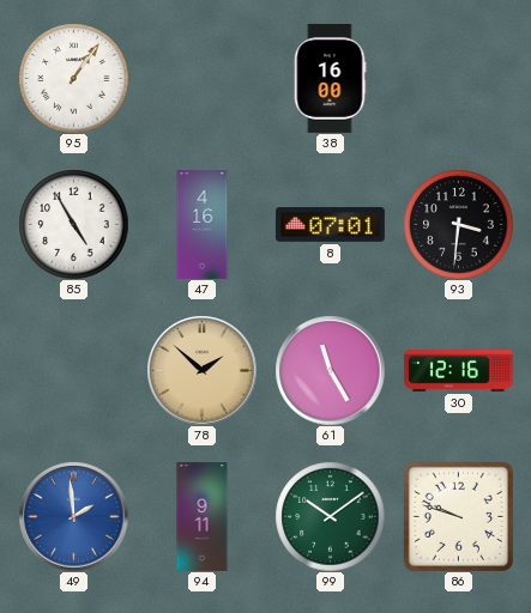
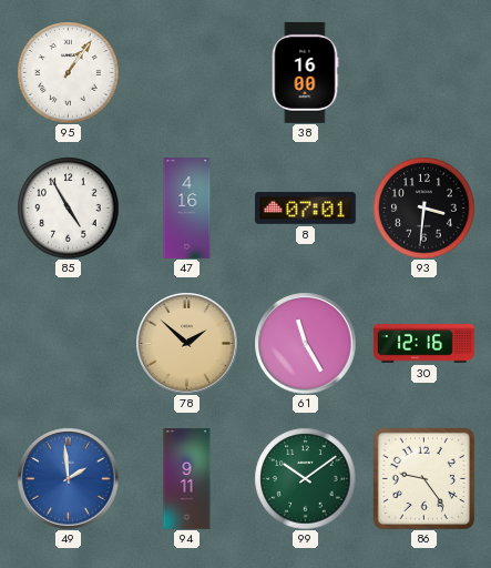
86: 9:48 -> 9:24 (423, 478)
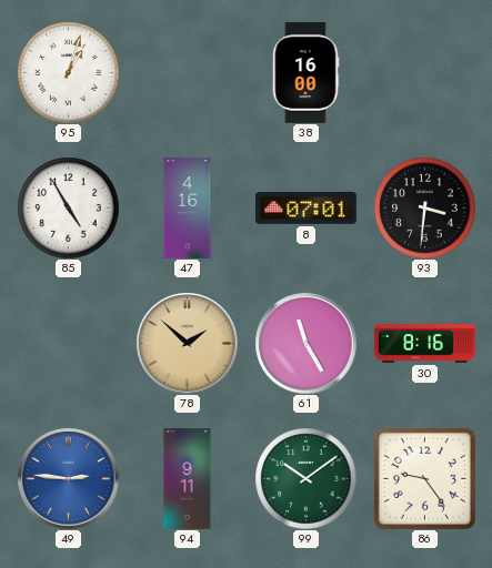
95: 1:06 -> 1:03 (68, 72)
30: 12:16 -> 8:16 (424, 344)
49: 1:59 -> 2:46 (68, 478)
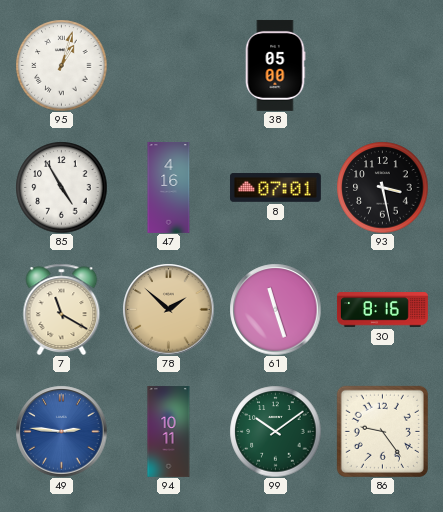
38: 16:00 -> 05:00 (275, 65)
93: 3:31 -> 3:28 (382, 187)
7: none -> 11:20 (62, 309)
61: 11:25 -> 11:27 (275, 309)
94: 9:11 -> 10:11 (169, 432)
